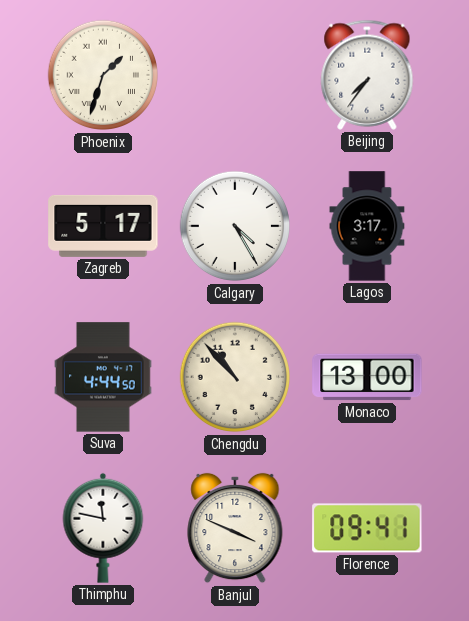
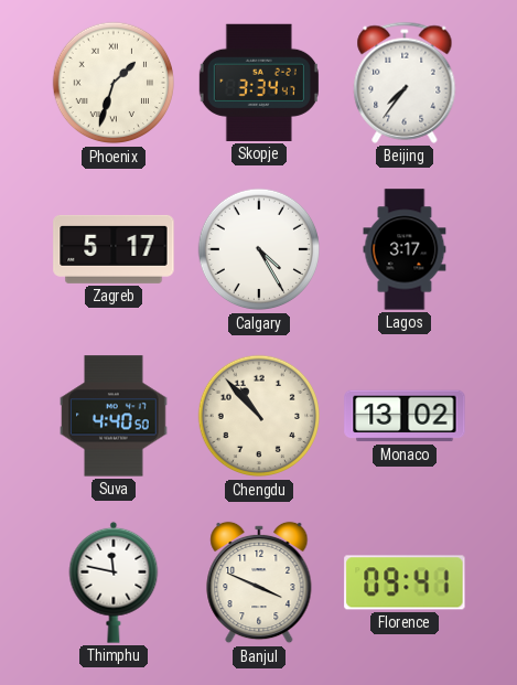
Skopje: none -> 3:34 (259, 83)
Suva: 4:44 -> 4:40 (114, 416)
Monaco: 13:00 -> 13:02 (405, 416)
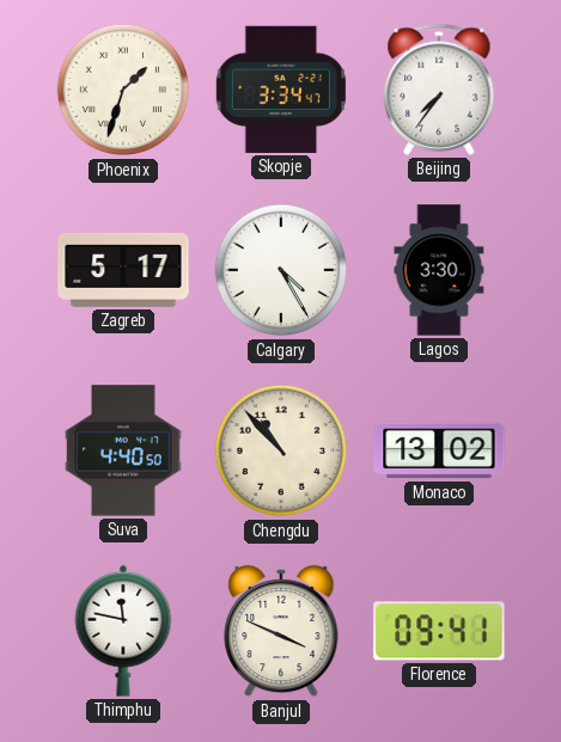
Lagos: 3:17 -> 3:30 (439, 270)
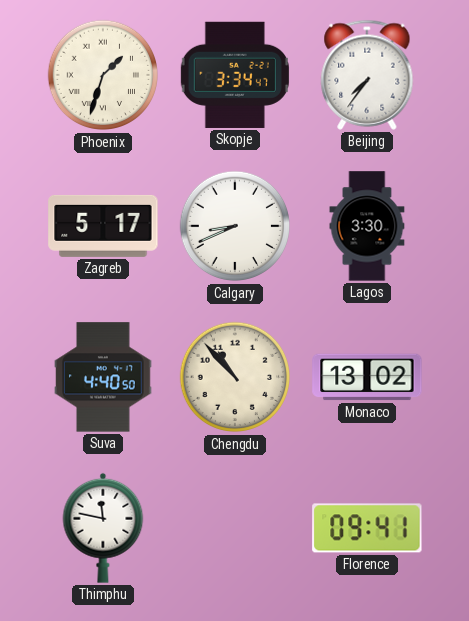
Calgary: 4:25 -> 8:41 (235, 226)
Banjul: 3:49 -> none (281, 631)
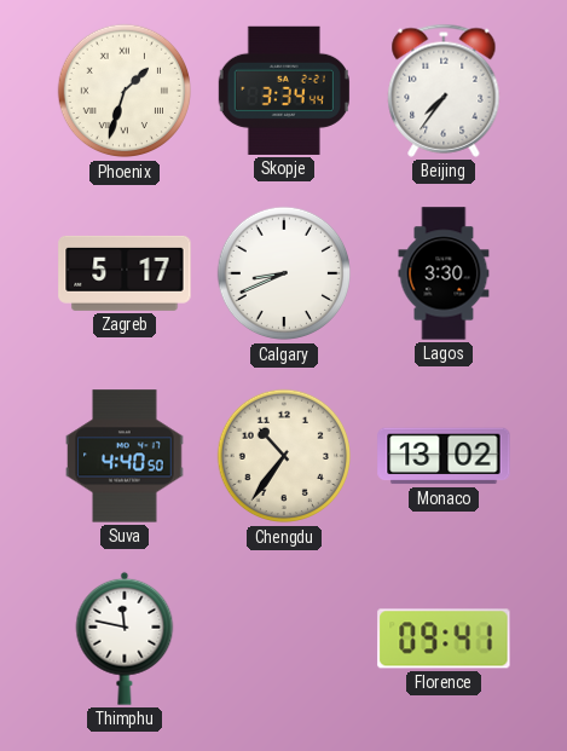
Skopje: 3:34:47 -> 3:34:44 (284, 91)
Chengdu: 10:53 -> 10:36 (284, 456)
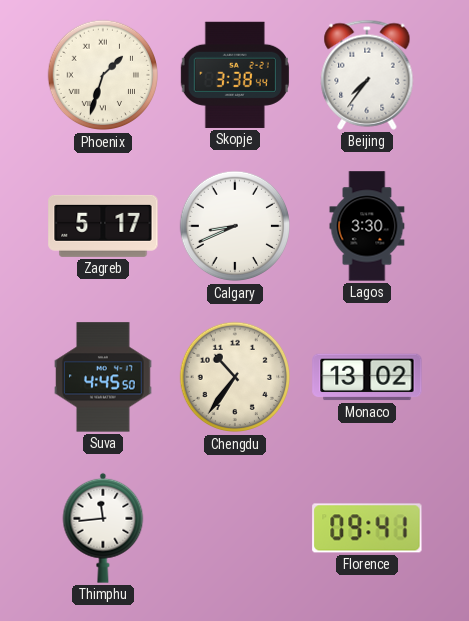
Skopje: 3:34 -> 3:38 (235, 75)
Suva: 4:40 -> 4:45 (103, 377)
Thimphu: 11:47 -> 11:44 (103, 528)
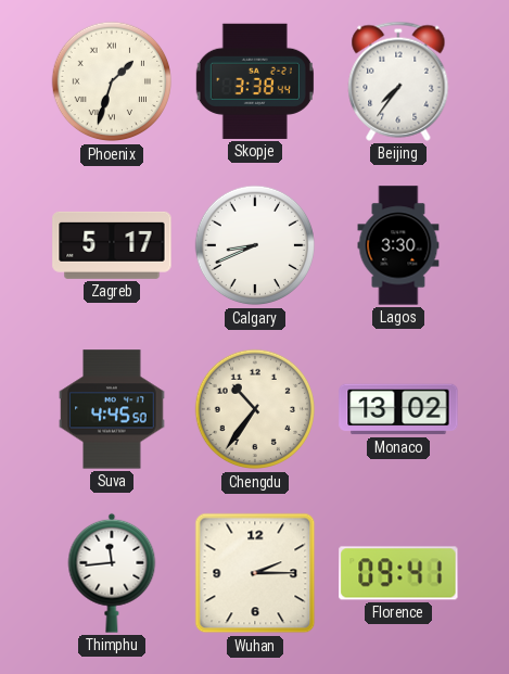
Wuhan: none -> 2:15 (255, 573)
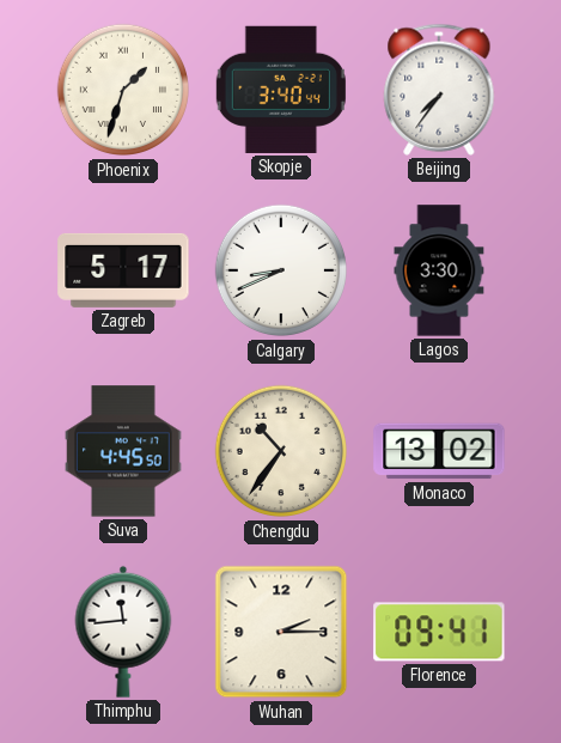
Skopje: 3:38 -> 3:40 (281, 90)
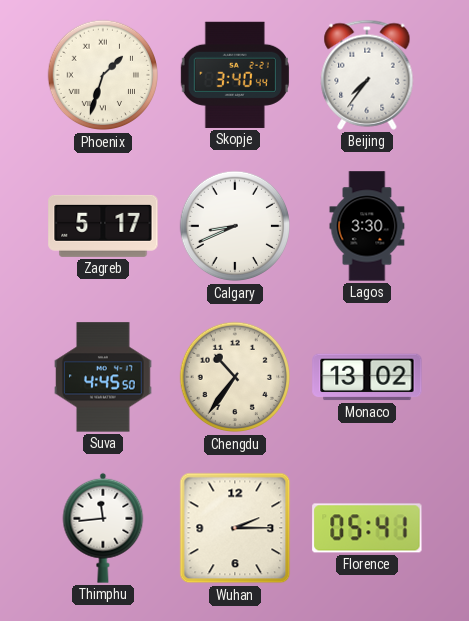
Florence: 09:41 -> 05:41 (367, 528)
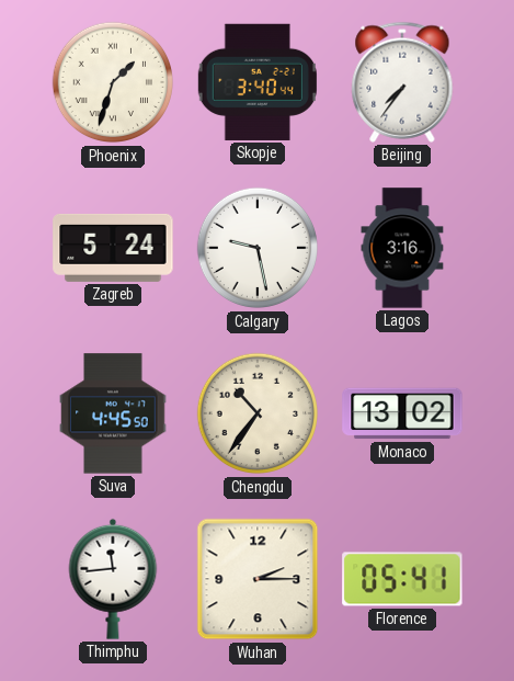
Zagreb: 5:17 -> 5:24 (113, 248)
Calgary: 8:41 -> 9:28 (258, 248)
Lagos: 3:30 -> 3:16 (402, 248)
